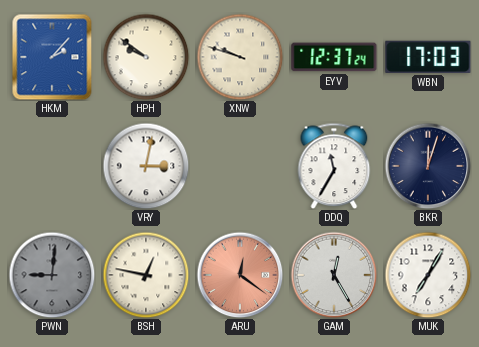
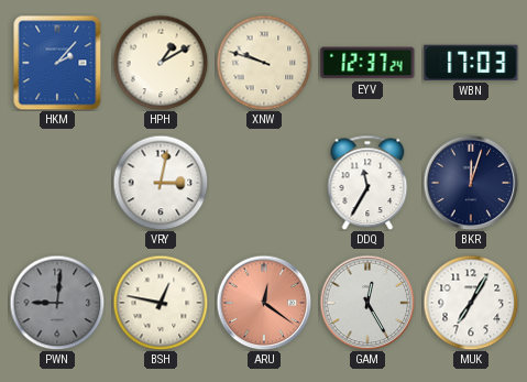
HPH: 9:51 -> 1:10 (161, 63)
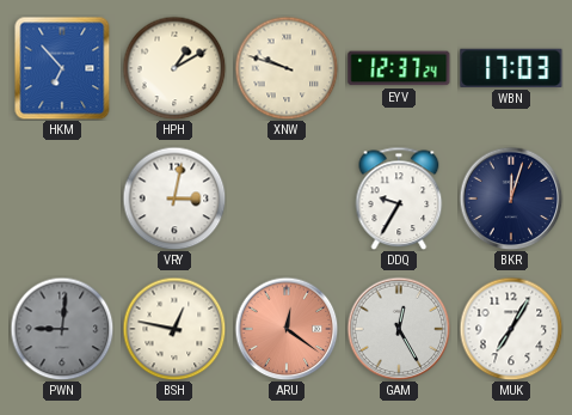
HKM: 2:07 -> 6:53 (62, 68)
DDQ: 11:35 -> 9:35 (399, 199)
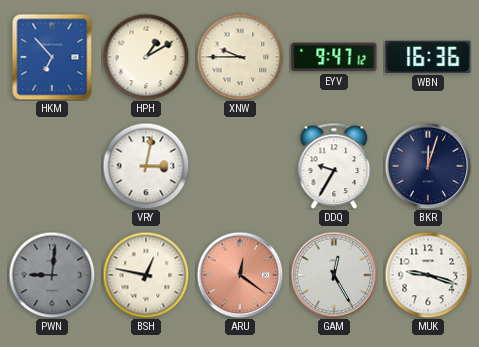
XNW: 9:48 -> 9:45 (240, 57)
EYV: 12:37 -> 9:47 (334, 57)
WBN: 17:03 -> 16:36 (428, 57)
MUK: 7:05 -> 9:18 (428, 275)
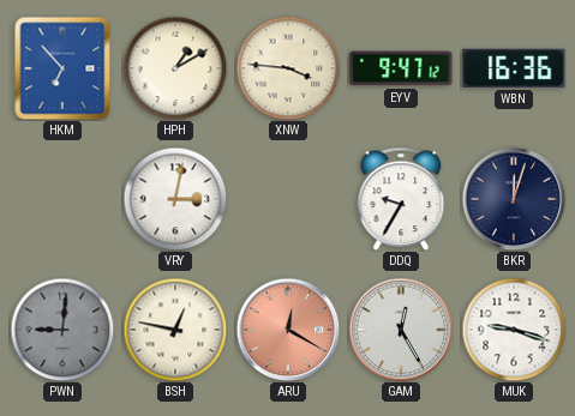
XNW: 9:45 -> 3:46 (288, 68)
ARU: 12:21 -> 12:20 (288, 330)
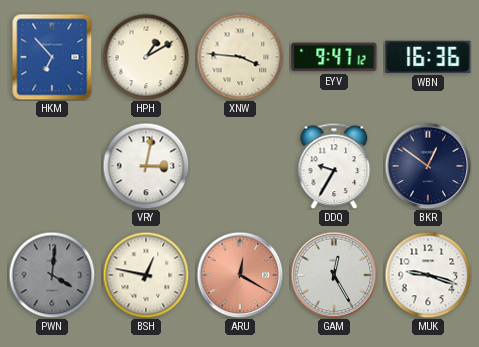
BKR: 12:03 -> 12:51 (428, 166)
PWN: 9:01 -> 4:01 (52, 275)
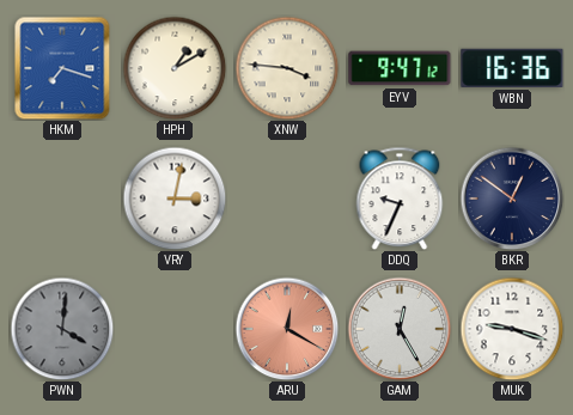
HKM: 6:53 -> 7:18 (62, 68)
DDQ: 9:35 -> 9:34 (400, 199)
BSH: 12:47 -> none (146, 275)
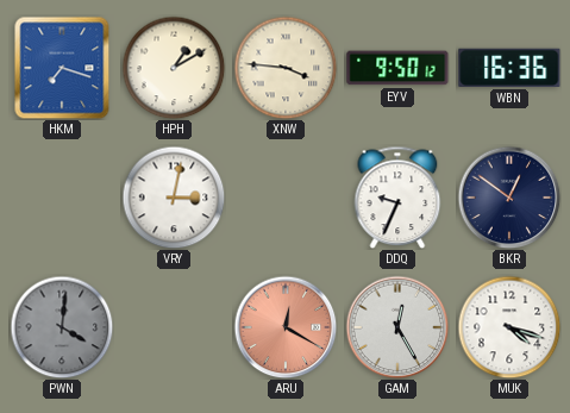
EYV: 9:47 -> 9:50 (397, 68)
MUK: 9:18 -> 4:18 (509, 327)
